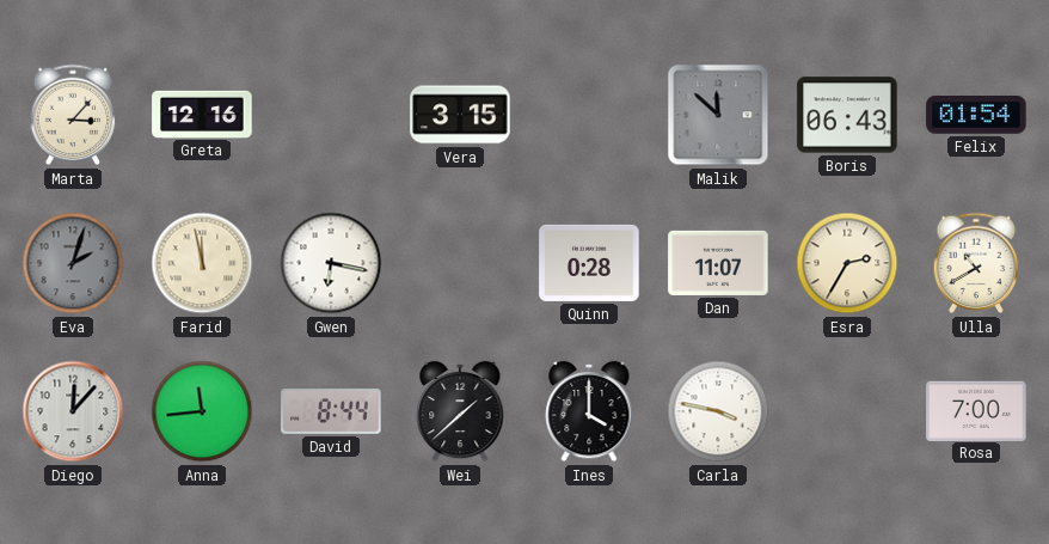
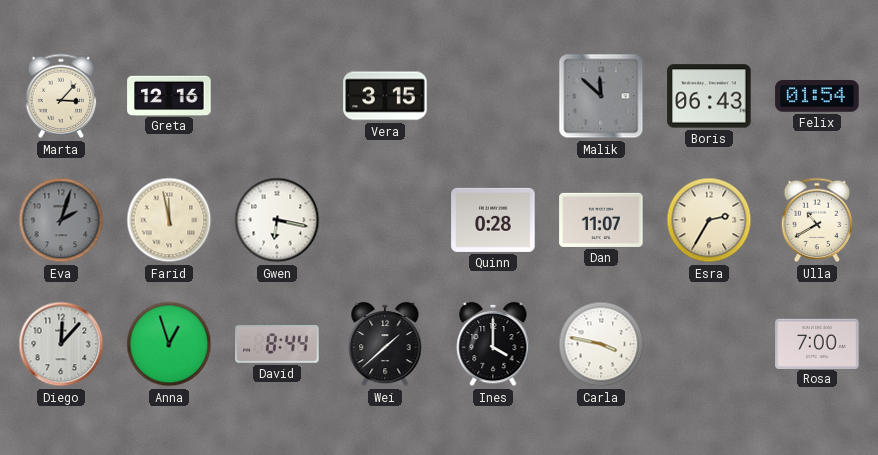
Anna: 11:44 -> 12:57 (169, 344)
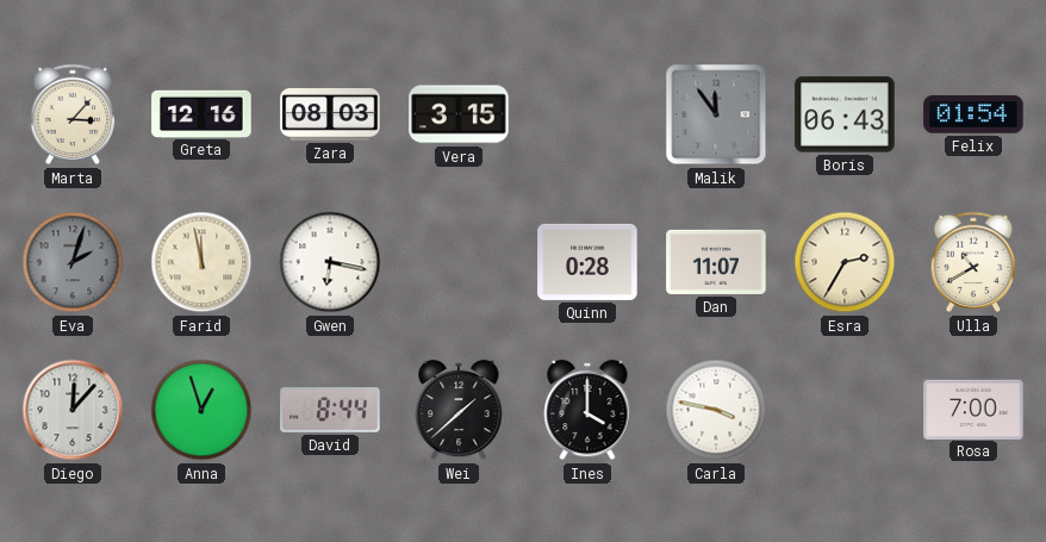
Zara: none -> 08:03 (330, 116)
Malik: 11:52 -> 11:54 (716, 114)
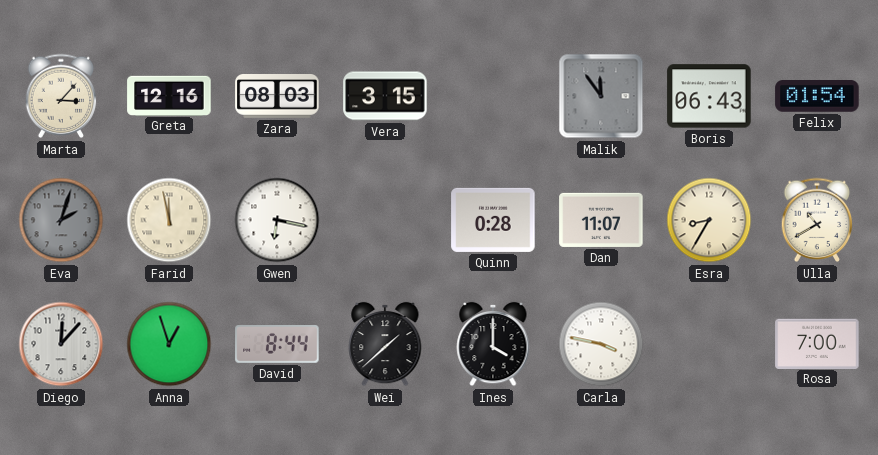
Esra: 2:35 -> 8:35 (709, 220)
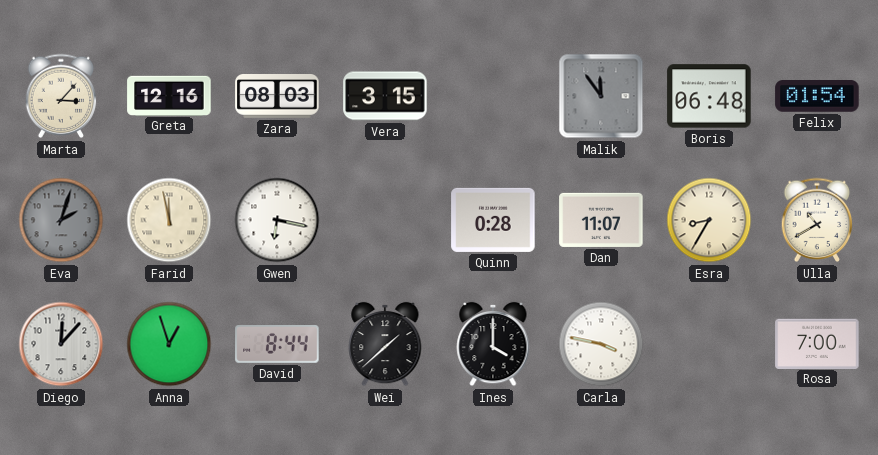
Boris: 06:43 -> 06:48 (709, 96)
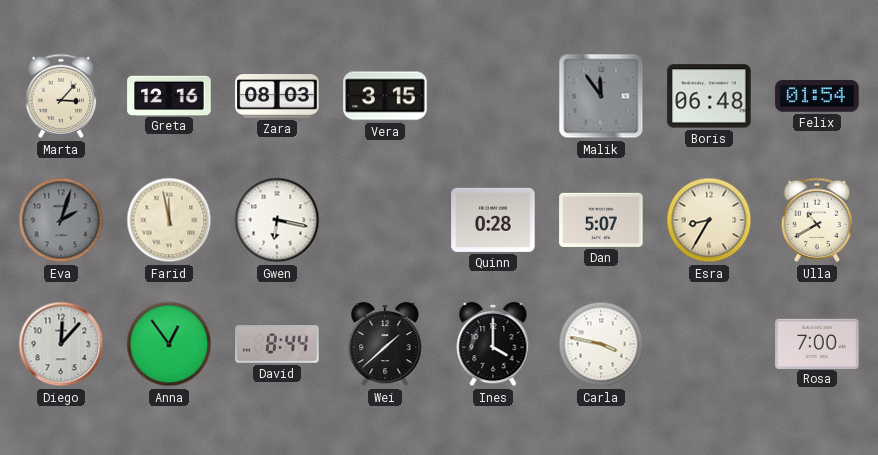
Dan: 11:07 -> 5:07 (601, 220)
Anna: 12:57 -> 12:54 (169, 344)
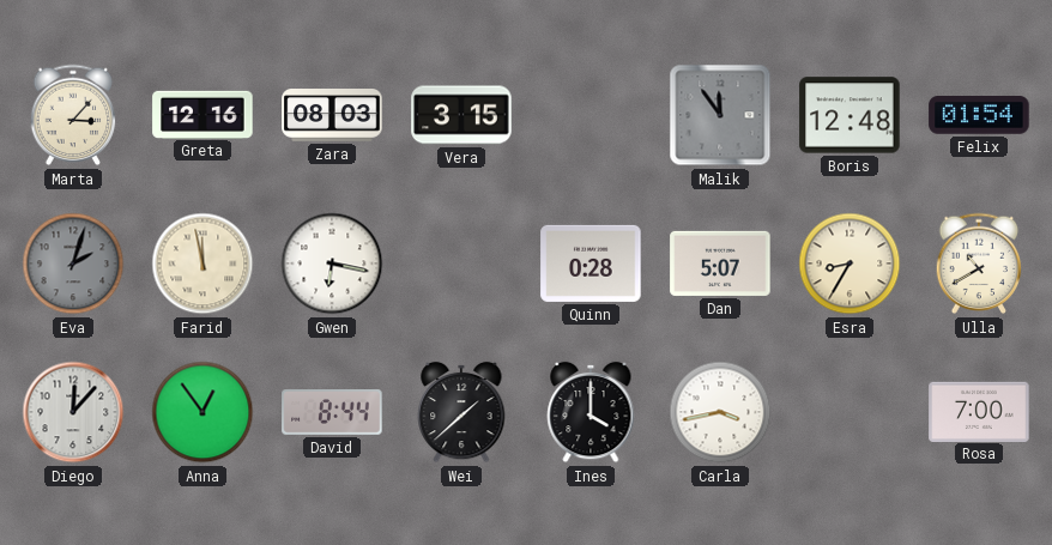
Boris: 06:48 -> 12:48 (850, 115)
Carla: 3:47 -> 3:43 (720, 412)
